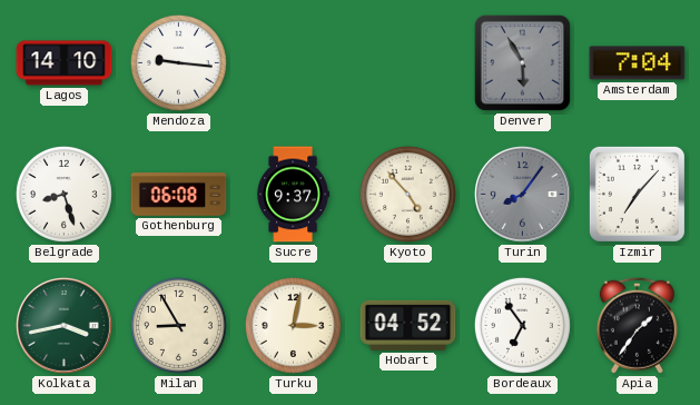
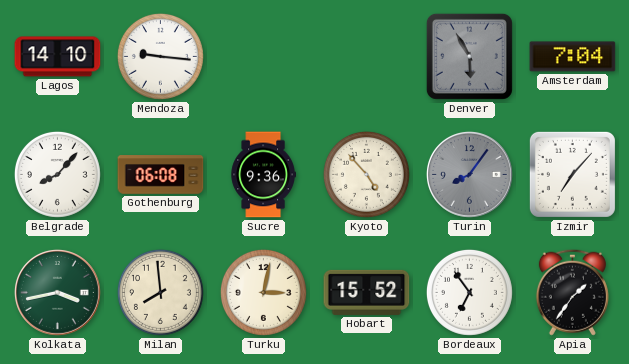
Belgrade: 8:27 -> 8:07 (57, 174)
Sucre: 9:37 -> 9:36 (263, 175)
Milan: 8:55 -> 7:59 (160, 292)
Hobart: 04:52 -> 15:52 (367, 292)
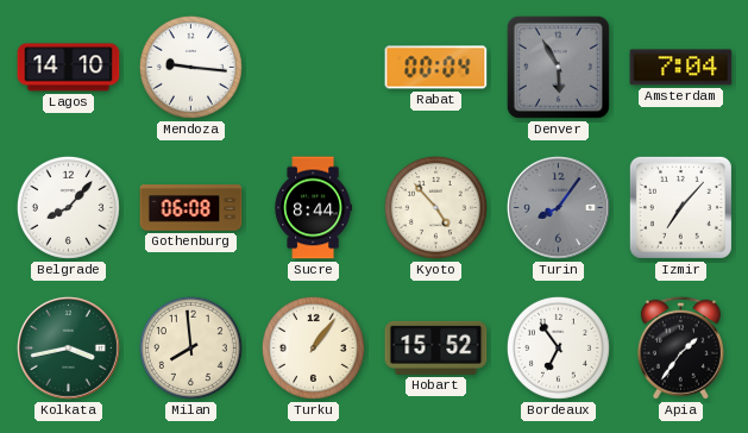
Rabat: none -> 00:04 (436, 68)
Sucre: 9:36 -> 8:44 (313, 208)
Turku: 3:02 -> 1:06 (313, 347)
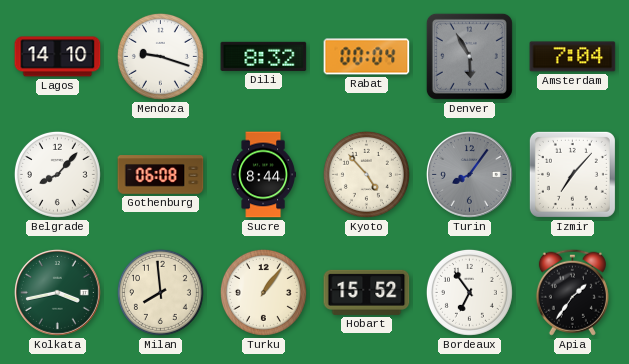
Mendoza: 9:16 -> 9:18 (160, 56)
Dili: none -> 8:32 (264, 56)
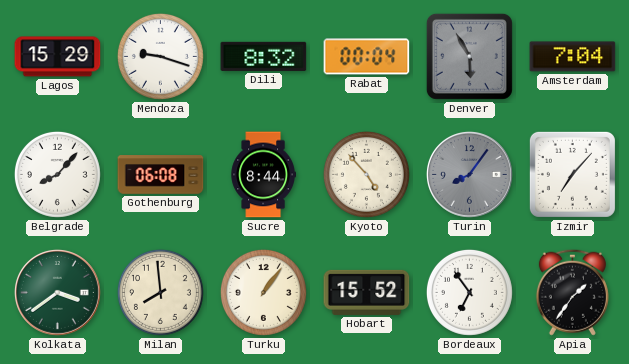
Lagos: 14:10 -> 15:29 (58, 57)
Kolkata: 3:43 -> 3:39 (57, 292)
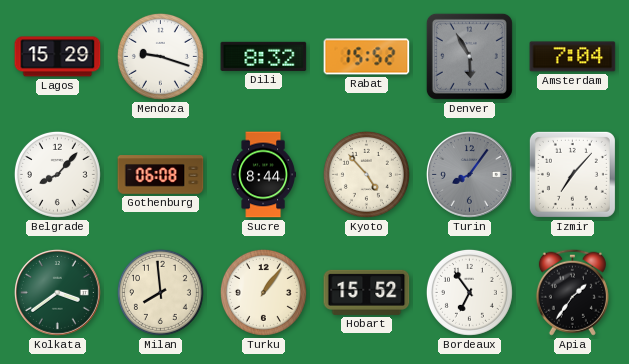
Rabat: 00:04 -> 15:52 (367, 57)
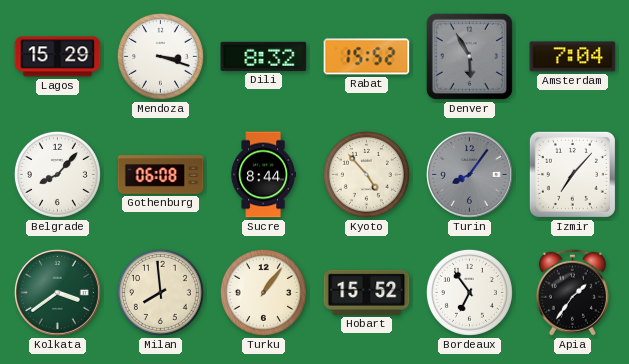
Mendoza: 9:18 -> 3:18 (160, 56)
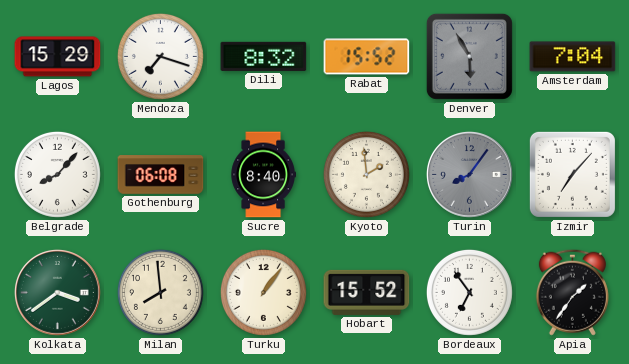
Mendoza: 3:18 -> 7:18 (160, 56)
Sucre: 8:44 -> 8:40 (263, 175)
Kyoto: 4:53 -> 1:59 (366, 174)
